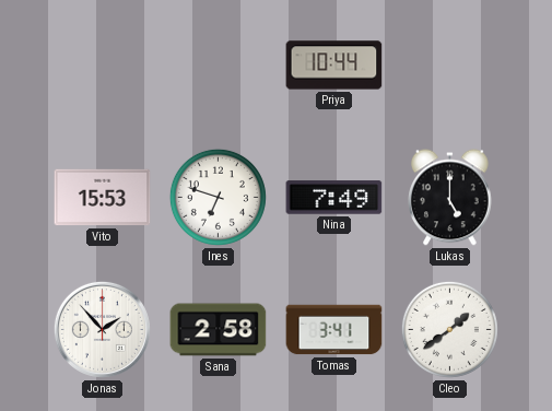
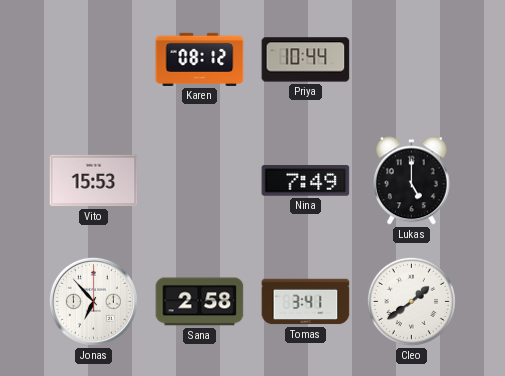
Karen: none -> 08:12 (200, 59)
Ines: 6:48 -> none (218, 197)
Jonas: 1:53 -> 6:53 (93, 301)
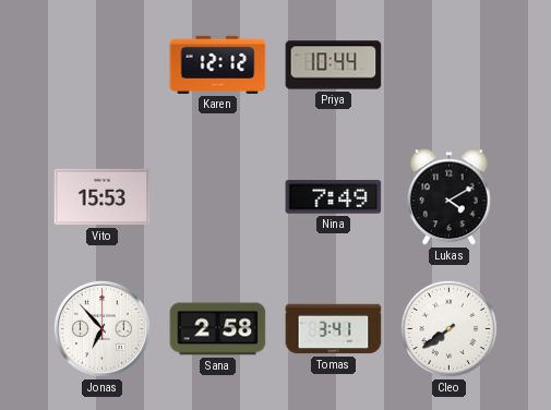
Karen: 08:12 -> 12:12 (218, 64)
Lukas: 5:00 -> 4:10 (450, 197)
Cleo: 1:39 -> 7:39 (448, 328)
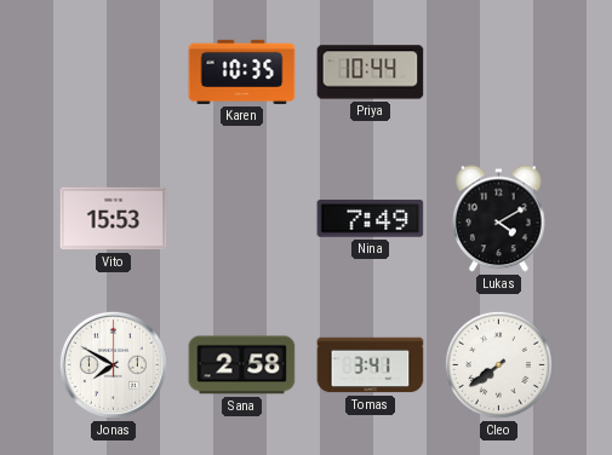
Karen: 12:12 -> 10:35 (242, 71)
Jonas: 6:53 -> 7:50 (113, 364)
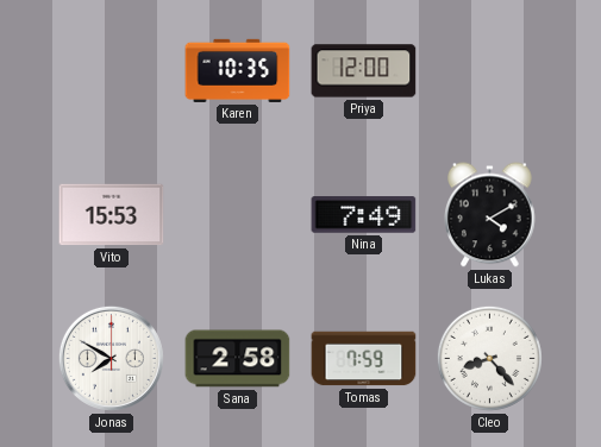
Priya: 10:44 -> 12:00 (364, 71)
Tomas: 3:41 -> 7:59 (364, 359)
Cleo: 7:39 -> 8:23 (489, 358)
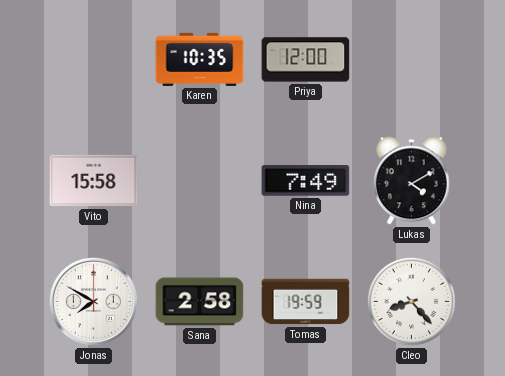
Vito: 15:53 -> 15:58 (94, 181)
Tomas: 7:59 -> 19:59 (306, 302)
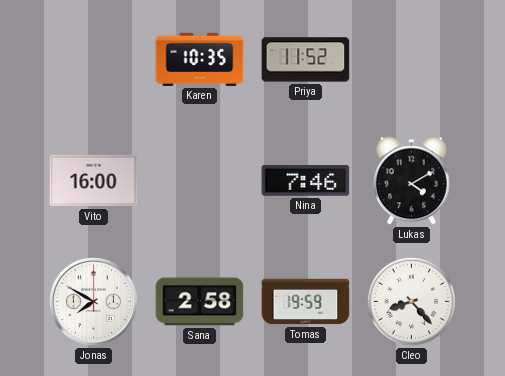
Priya: 12:00 -> 11:52 (306, 60)
Vito: 15:58 -> 16:00 (94, 181)
Nina: 7:49 -> 7:46 (306, 181)
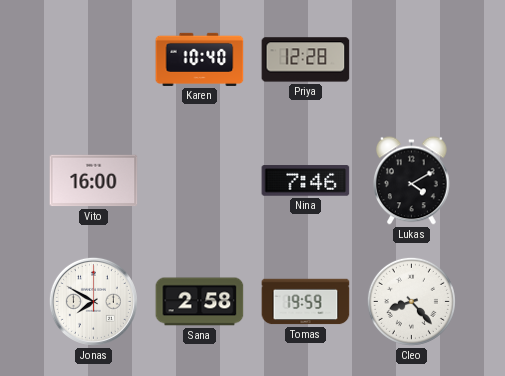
Karen: 10:35 -> 10:40 (200, 59)
Priya: 11:52 -> 12:28 (306, 60)
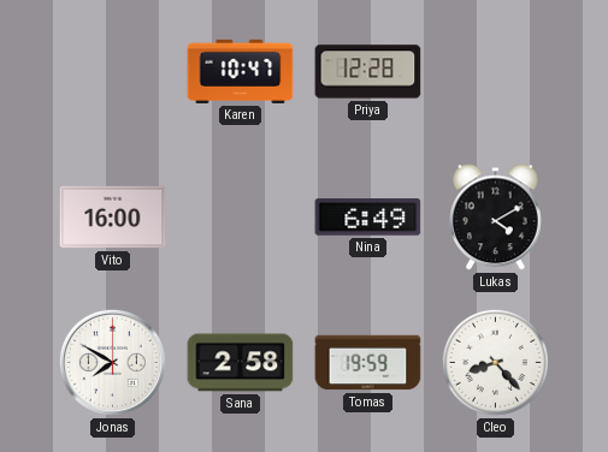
Karen: 10:40 -> 10:47 (241, 71)
Nina: 7:46 -> 6:49 (368, 218)
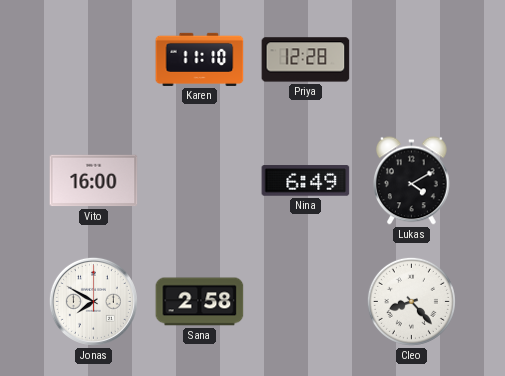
Karen: 10:47 -> 11:10 (200, 59)
Tomas: 19:59 -> none (368, 363)
